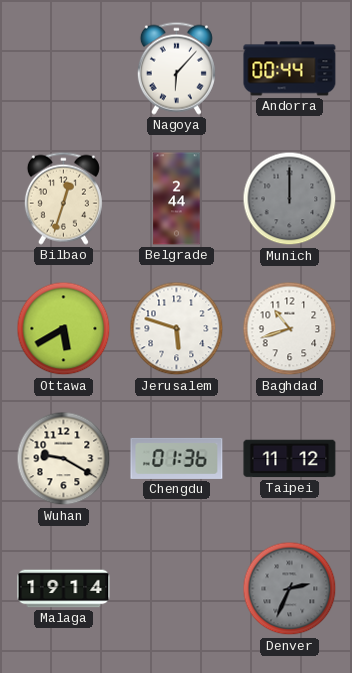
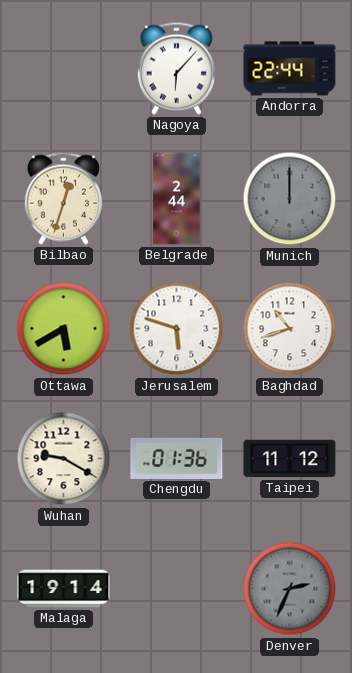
Andorra: 00:44 -> 22:44 (290, 69)
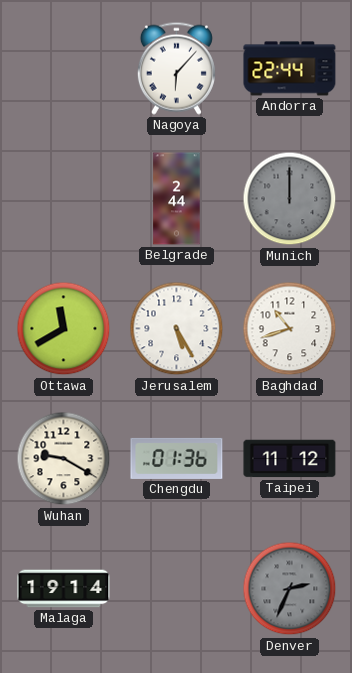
Bilbao: 12:33 -> none (63, 198)
Ottawa: 5:40 -> 11:40 (64, 329)
Jerusalem: 5:48 -> 5:25 (177, 329)
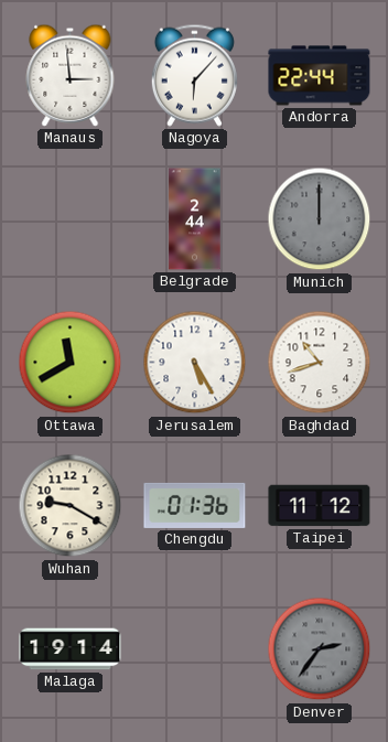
Manaus: none -> 2:59 (71, 75)
Denver: 2:34 -> 2:36 (320, 649)
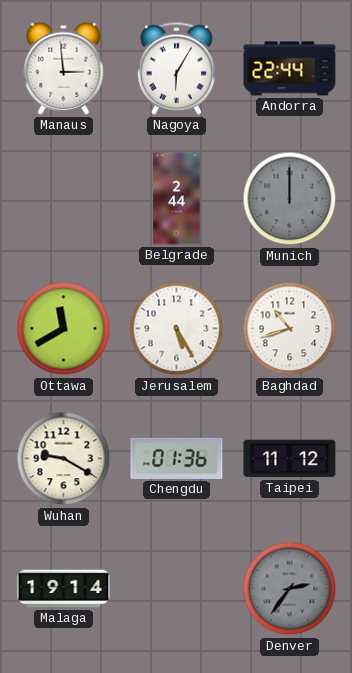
Nagoya: 6:07 -> 6:05 (176, 68)
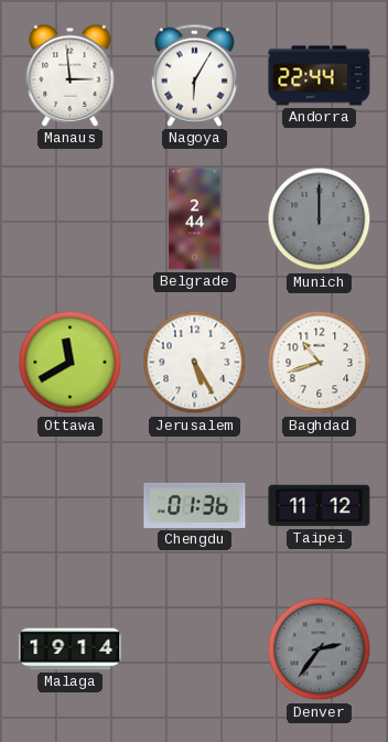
Wuhan: 9:20 -> none (64, 459)
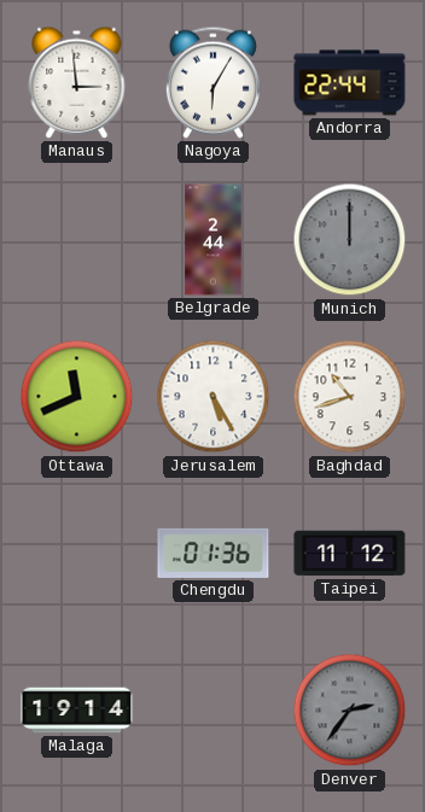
Ottawa: 11:40 -> 11:41 (77, 397)
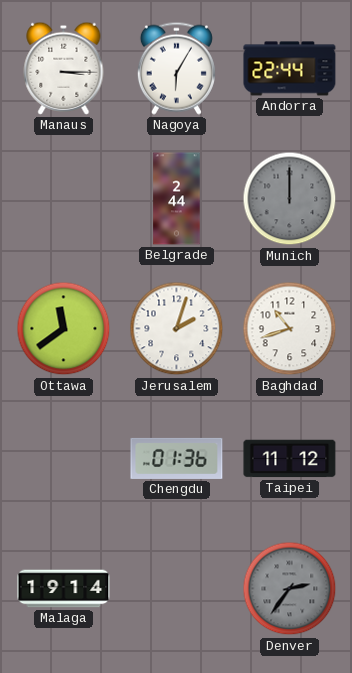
Manaus: 2:59 -> 3:15 (64, 68)
Ottawa: 11:41 -> 11:39 (64, 329)
Jerusalem: 5:25 -> 2:03 (177, 329)
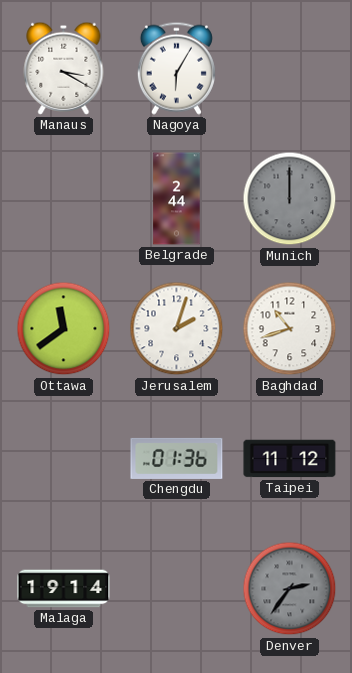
Manaus: 3:15 -> 3:20 (64, 68)
Andorra: 22:44 -> none (290, 69)
